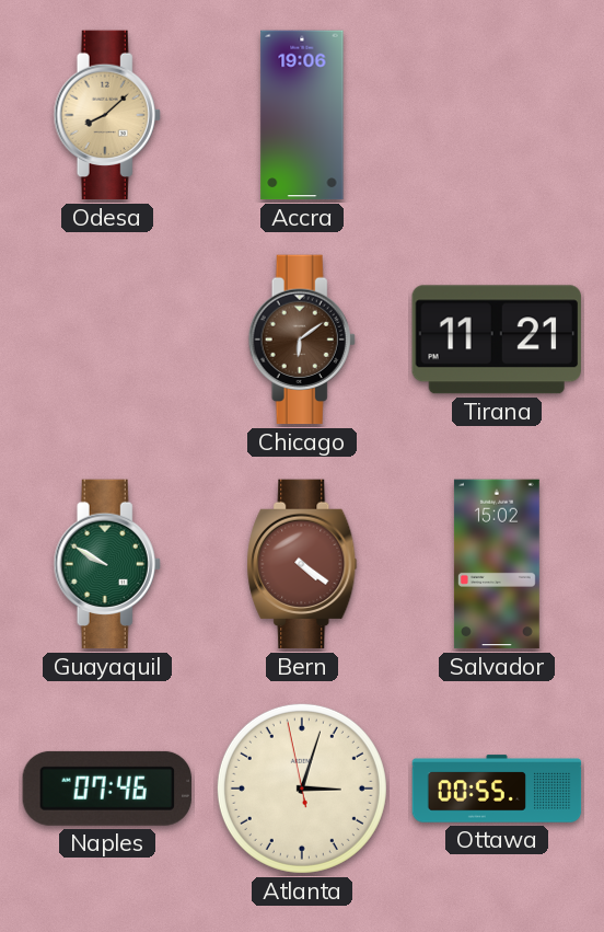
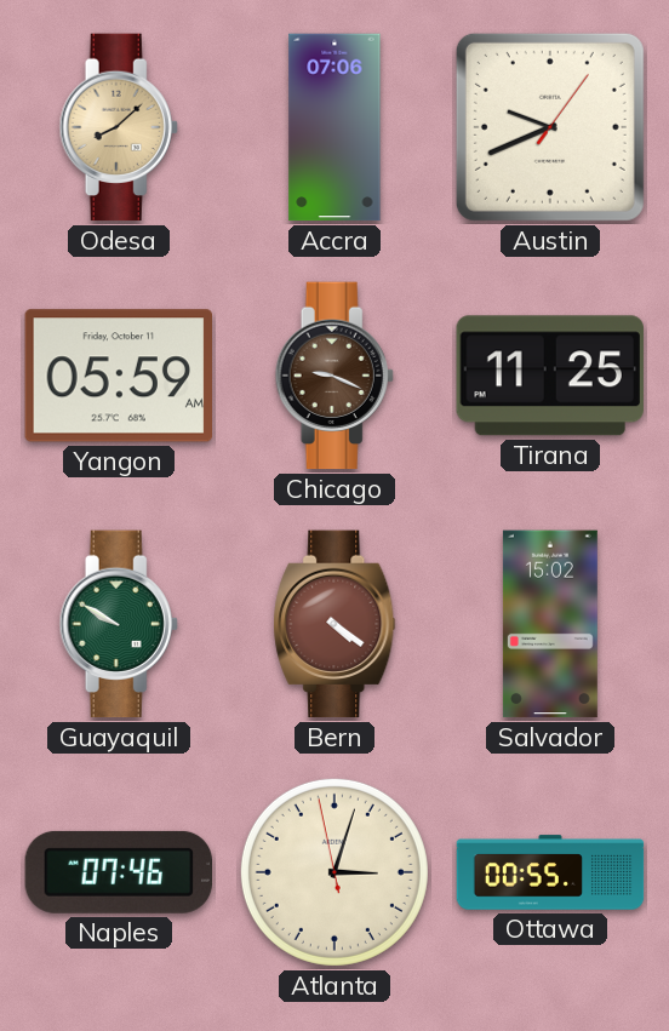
Accra: 19:06 -> 07:06 (334, 127)
Austin: none -> 9:41 (550, 127)
Yangon: none -> 05:59 (118, 376)
Chicago: 6:09 -> 9:19 (334, 376)
Tirana: 11:21 -> 11:25 (550, 376)
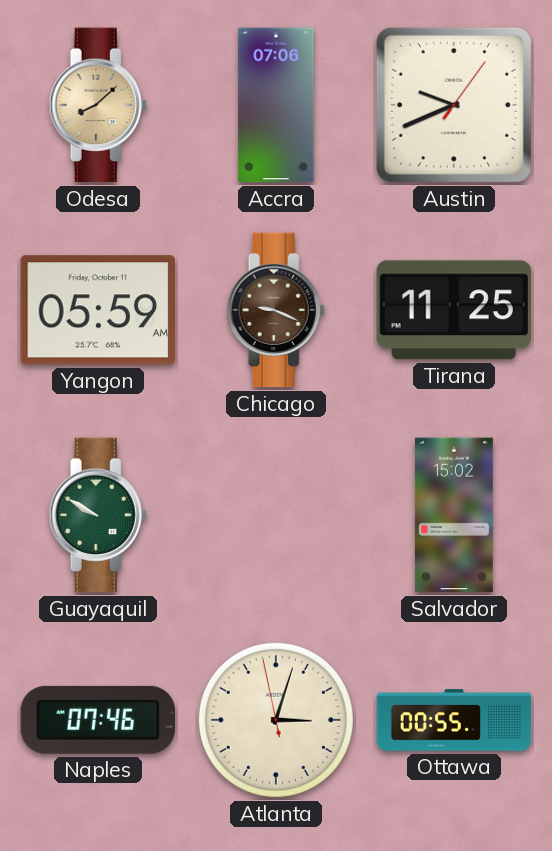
Bern: 4:21 -> none (334, 624)
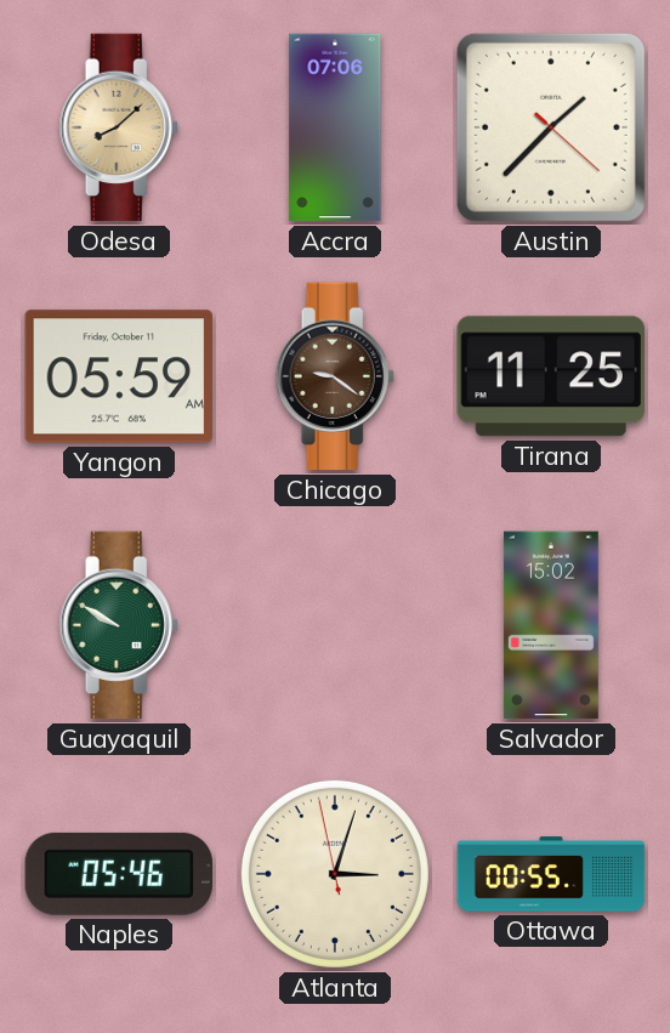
Austin: 9:41 -> 1:37 (551, 127)
Chicago: 9:19 -> 9:21 (335, 376)
Naples: 07:46 -> 05:46 (118, 874)
